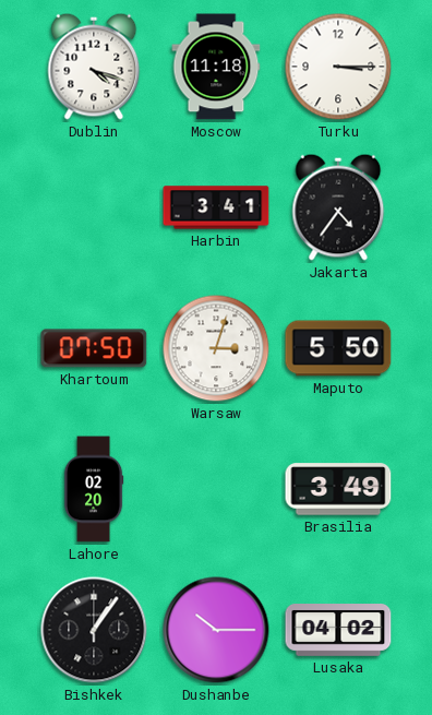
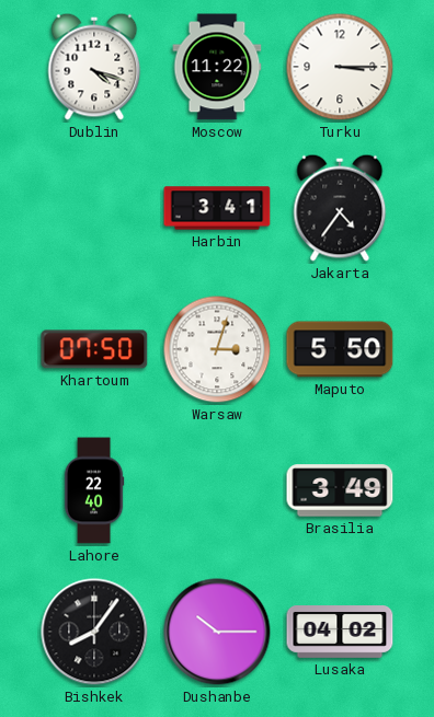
Moscow: 11:18 -> 11:22 (217, 67)
Lahore: 02:20 -> 22:40 (94, 490)
Bishkek: 1:06 -> 8:06 (94, 632)
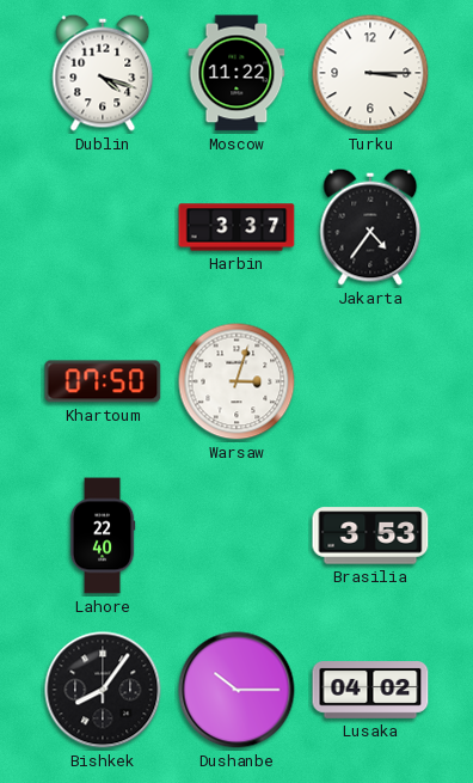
Harbin: 3:41 -> 3:37 (236, 227)
Maputo: 5:50 -> none (340, 349)
Brasilia: 3:49 -> 3:53 (370, 536)
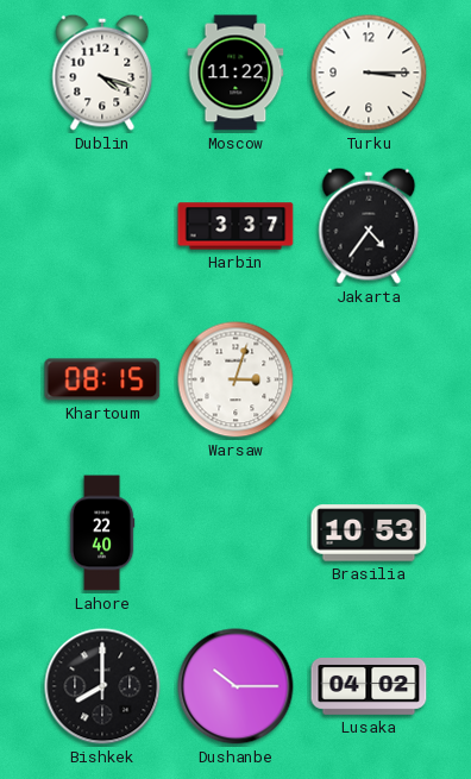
Khartoum: 07:50 -> 08:15 (102, 379)
Brasilia: 3:53 -> 10:53 (369, 533)
Bishkek: 8:06 -> 8:00 (102, 686)
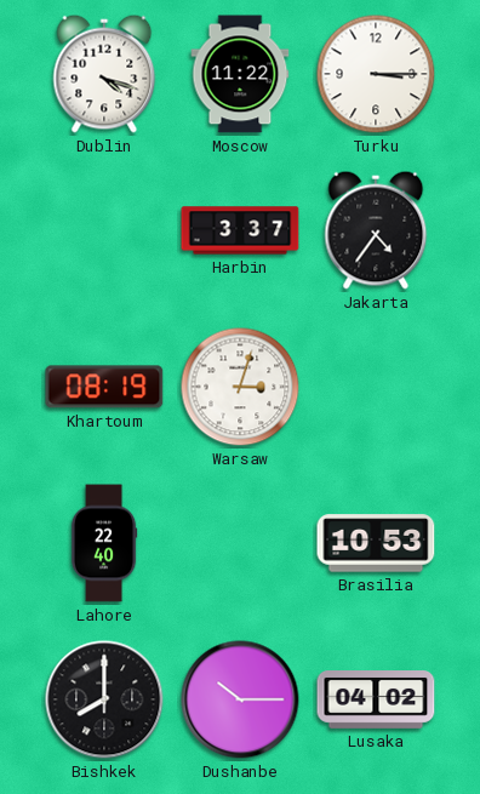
Khartoum: 08:15 -> 08:19 (104, 387)
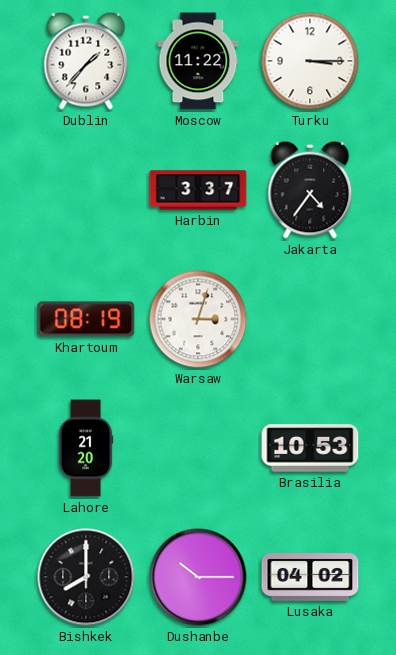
Dublin: 4:18 -> 1:37 (86, 61)
Lahore: 22:40 -> 21:20 (86, 448)
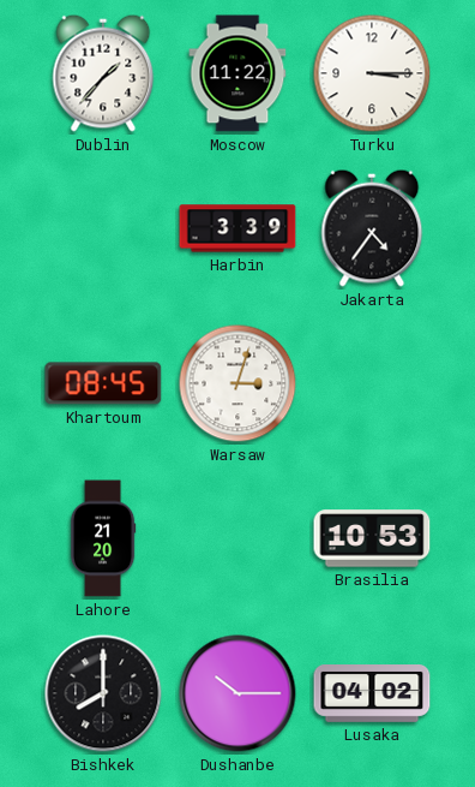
Harbin: 3:37 -> 3:39 (237, 228)
Khartoum: 08:19 -> 08:45 (103, 383)
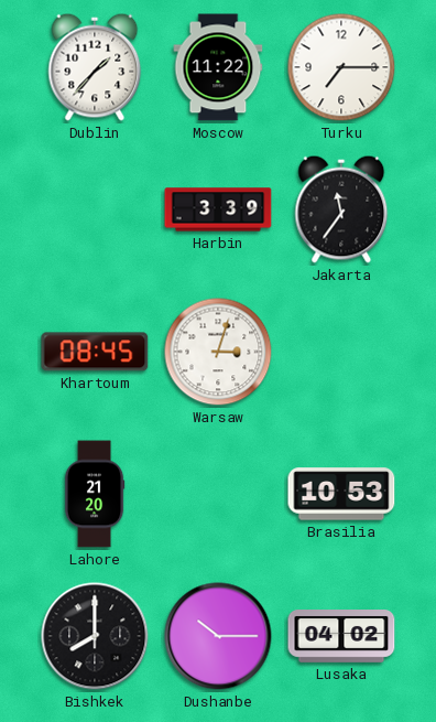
Turku: 3:15 -> 7:15 (341, 67)
Jakarta: 4:36 -> 11:36 (341, 209)
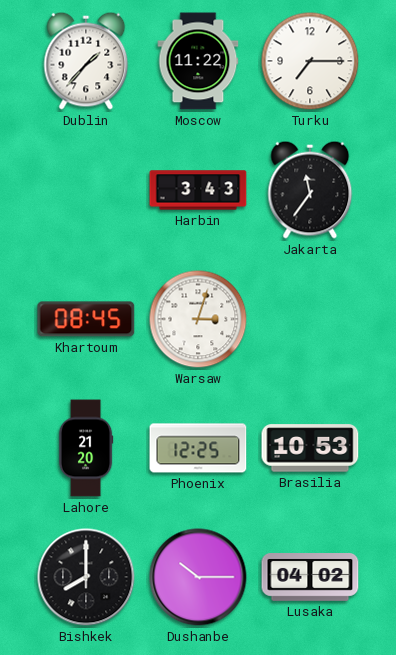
Harbin: 3:39 -> 3:43 (198, 190)
Phoenix: none -> 12:25 (198, 448)
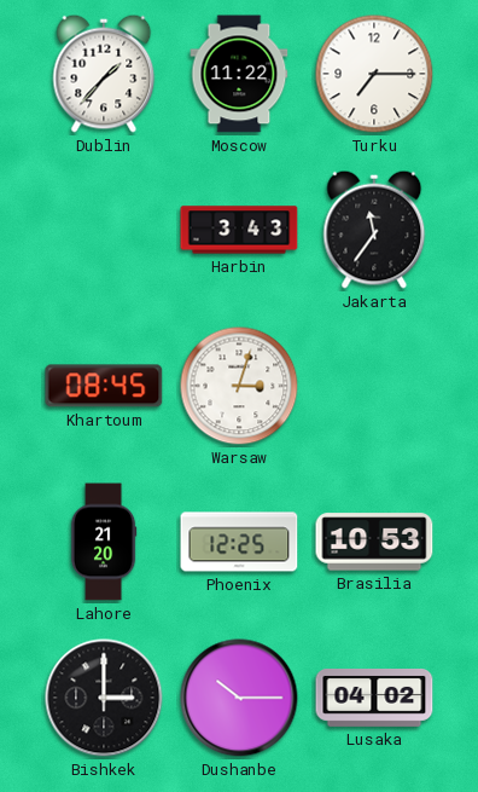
Bishkek: 8:00 -> 3:00 (104, 698)
